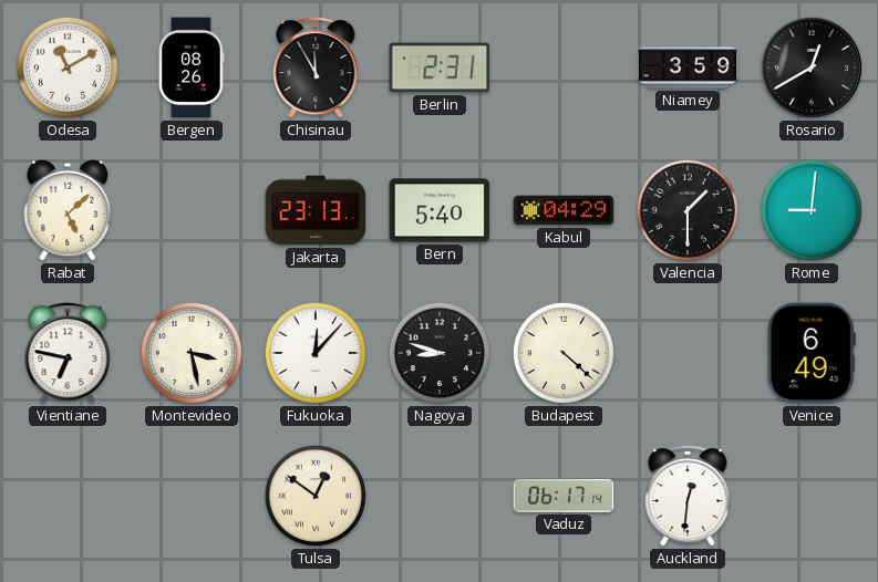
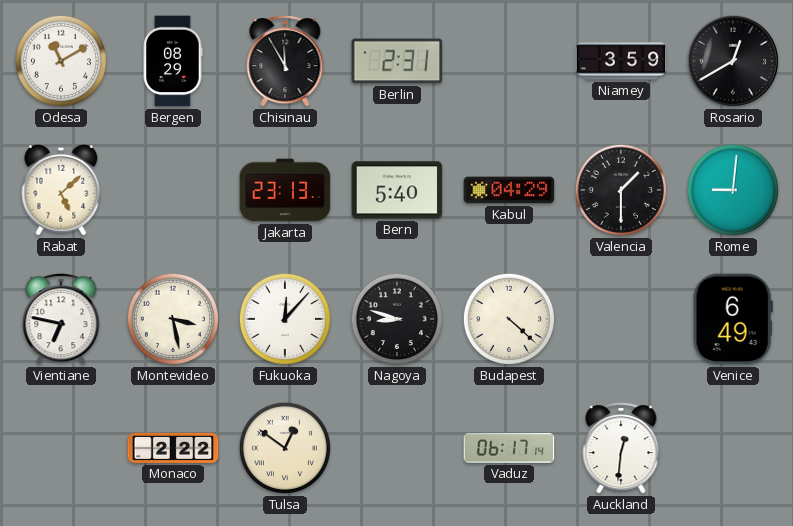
Bergen: 08:26 -> 08:29 (173, 61)
Monaco: none -> 2:22 (173, 448)
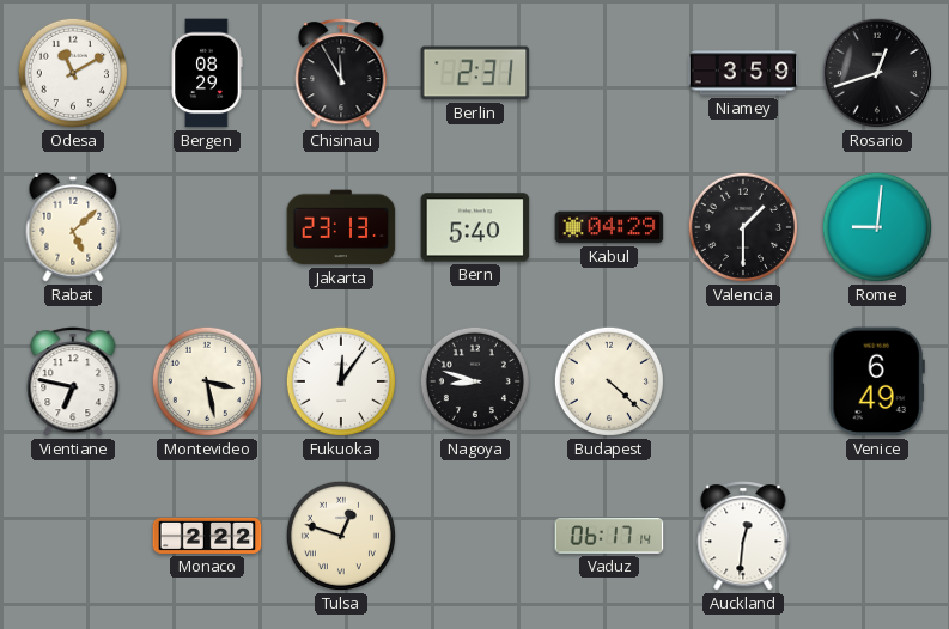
Rosario: 12:40 -> 12:42 (877, 73)
Fukuoka: 12:07 -> 12:06 (341, 381)
Tulsa: 12:51 -> 12:48 (341, 536)
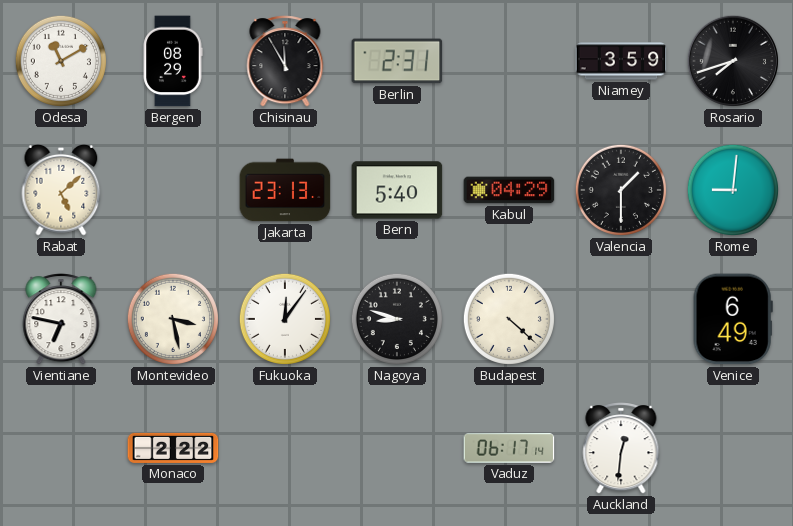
Rosario: 12:42 -> 7:42 (733, 61)
Tulsa: 12:48 -> none (341, 536)
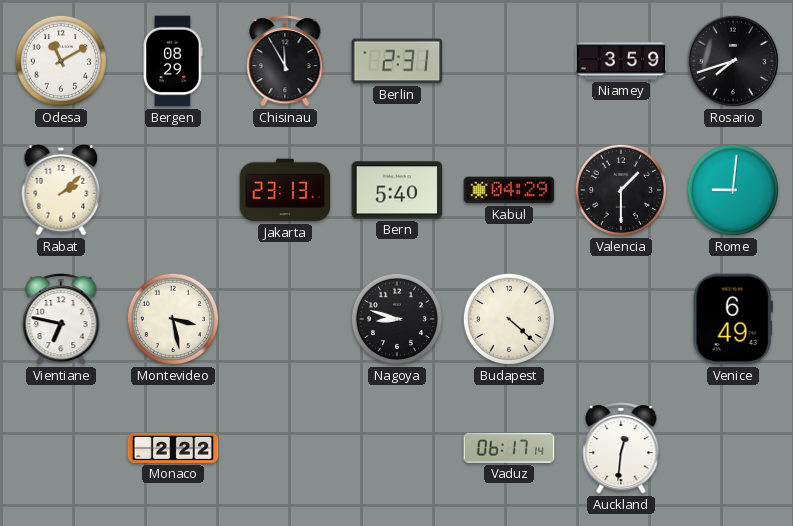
Rabat: 5:08 -> 2:08 (61, 190)
Fukuoka: 12:06 -> none (285, 319)
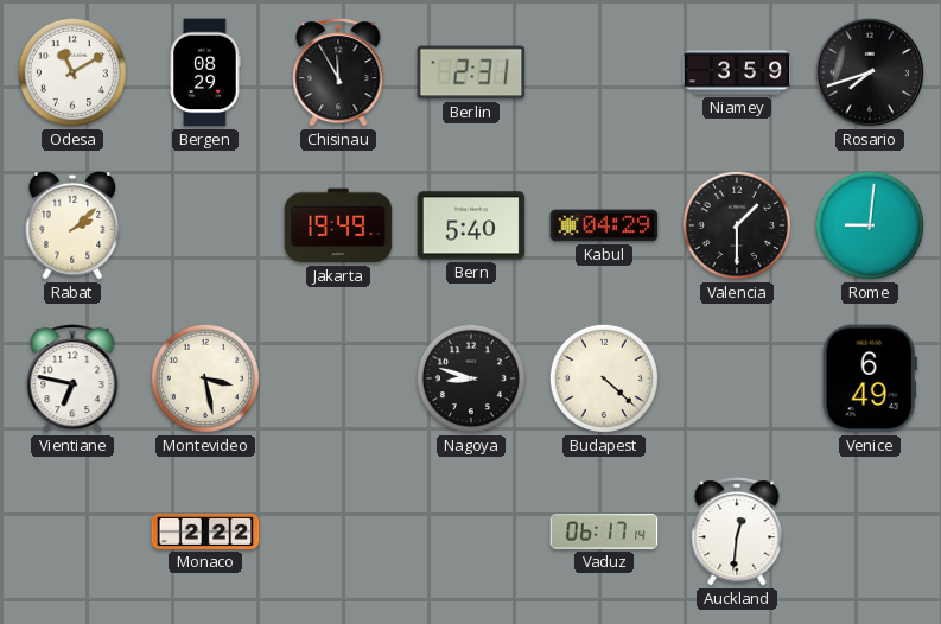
Jakarta: 23:13 -> 19:49 (338, 225)
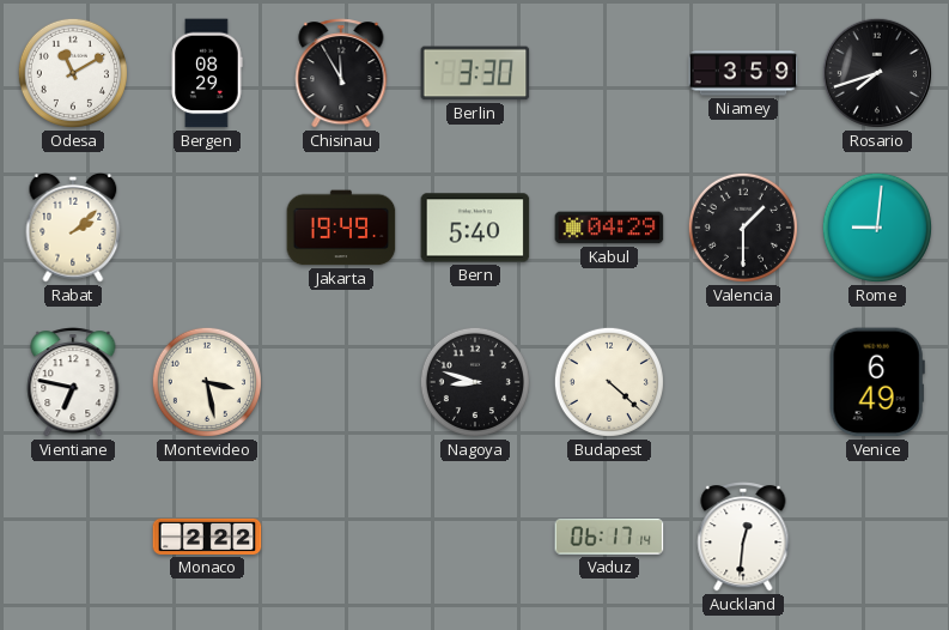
Berlin: 2:31 -> 3:30 (475, 73)
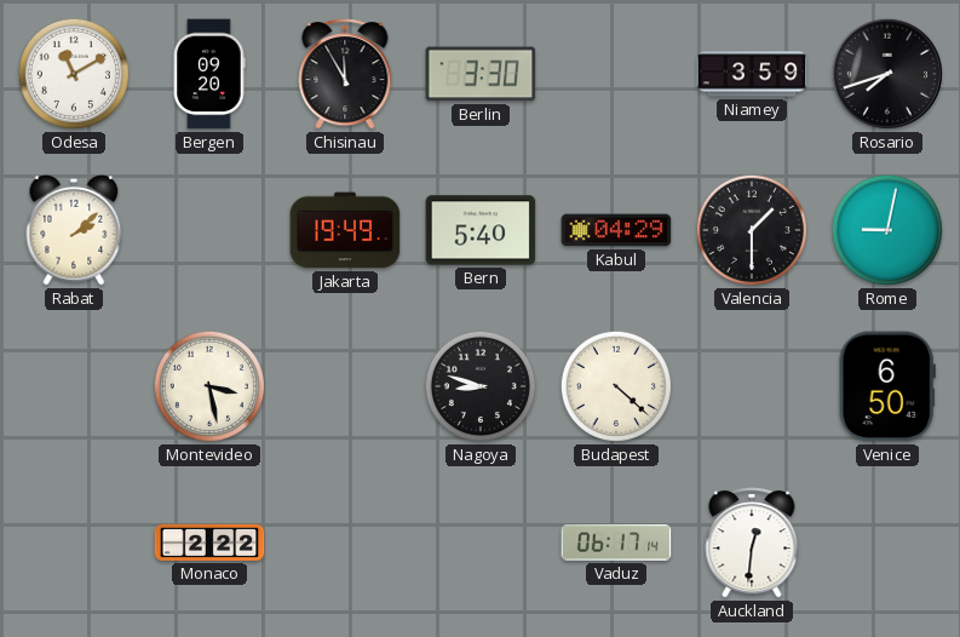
Bergen: 08:29 -> 09:20 (209, 74)
Rome: 9:01 -> 9:02 (887, 230)
Vientiane: 6:47 -> none (73, 382)
Venice: 6:49 -> 6:50 (887, 386)
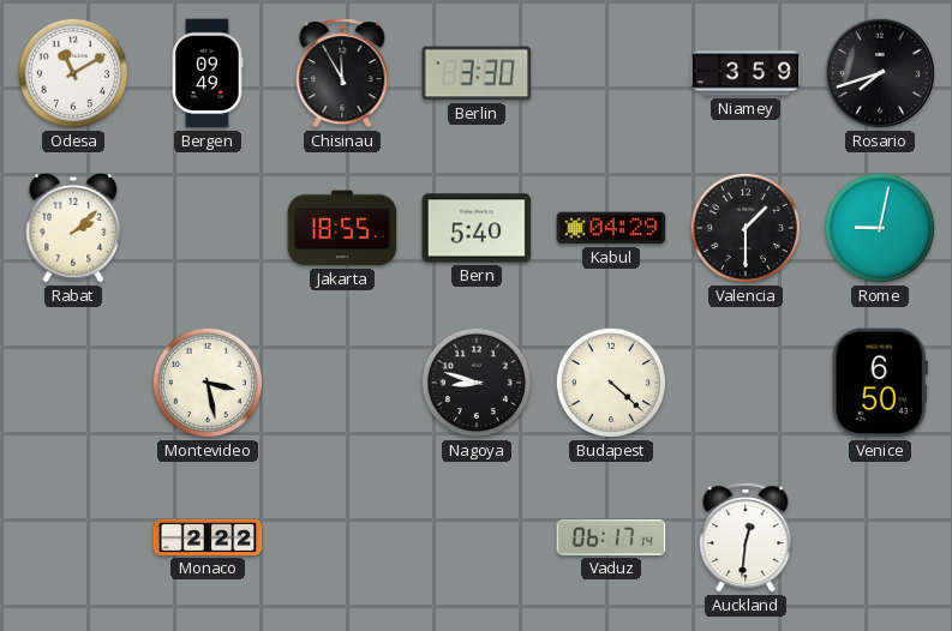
Bergen: 09:20 -> 09:49 (208, 73)
Jakarta: 19:49 -> 18:55 (342, 228)
